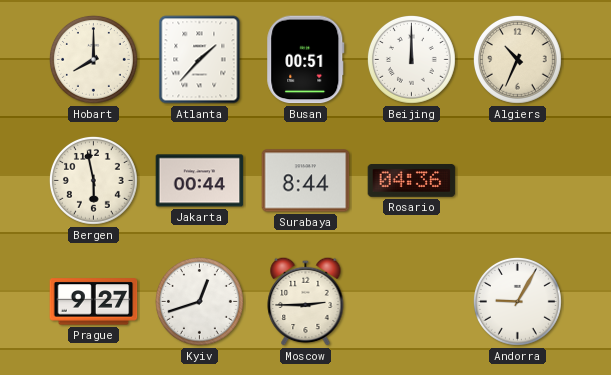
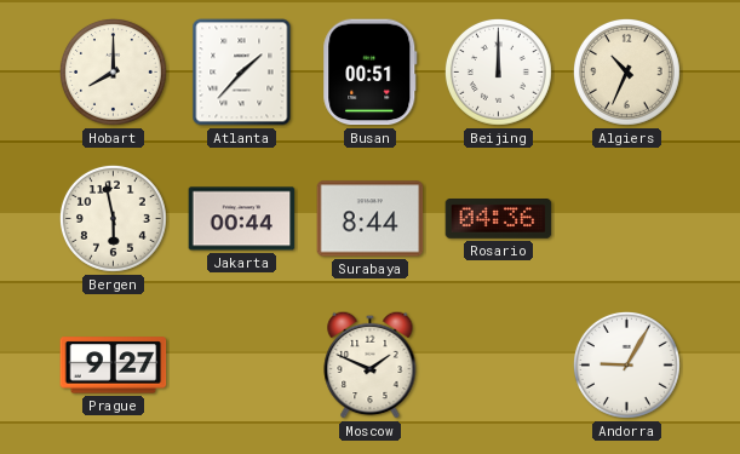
Kyiv: 12:42 -> none (199, 302)
Moscow: 2:45 -> 1:49 (371, 364)
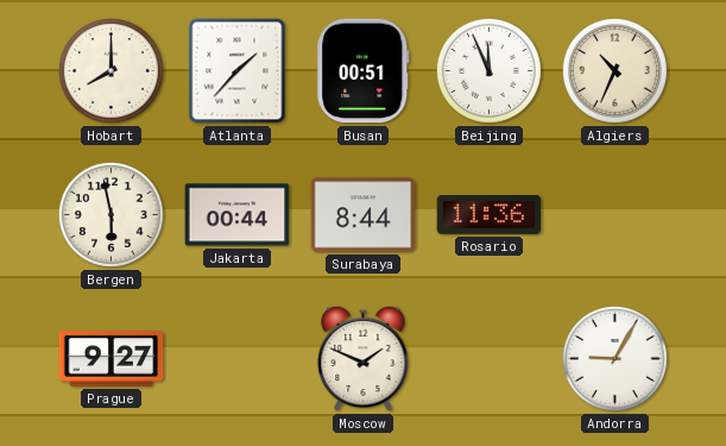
Beijing: 12:00 -> 11:56 (488, 71)
Rosario: 04:36 -> 11:36 (490, 215)
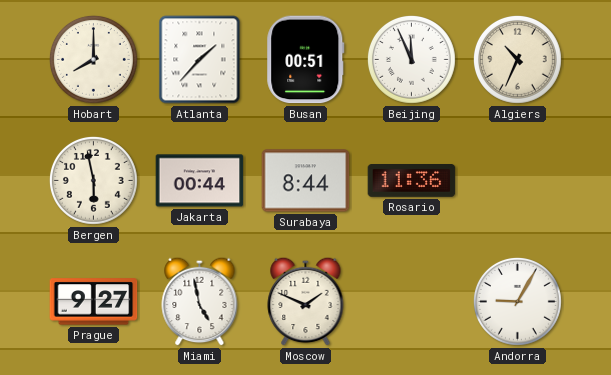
Miami: none -> 4:58 (200, 301)
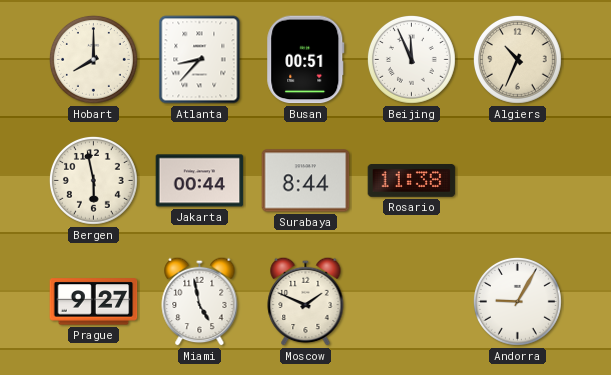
Atlanta: 1:37 -> 8:37 (200, 60)
Rosario: 11:36 -> 11:38 (412, 181)
